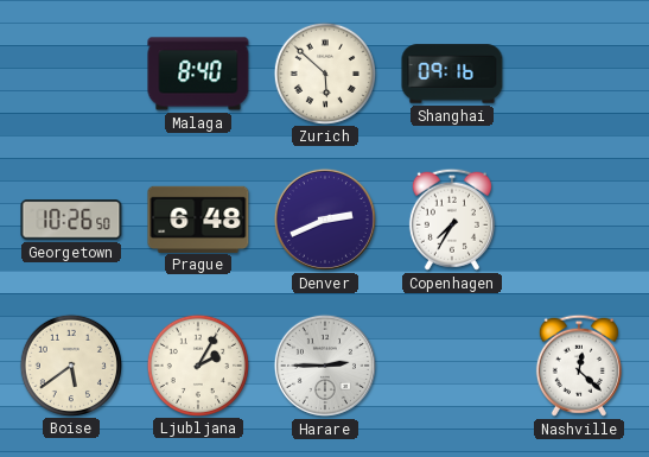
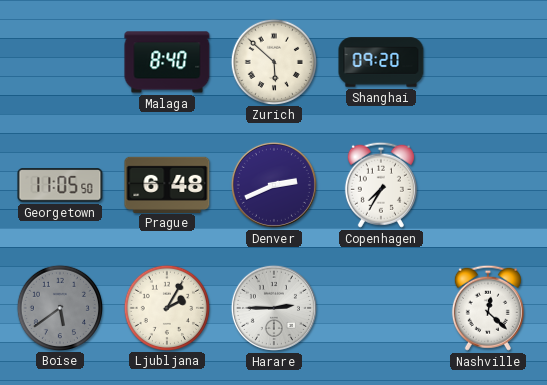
Shanghai: 09:16 -> 09:20 (381, 62)
Georgetown: 10:26 -> 11:05 (60, 185)
Boise dial: cream -> grey (59, 307)
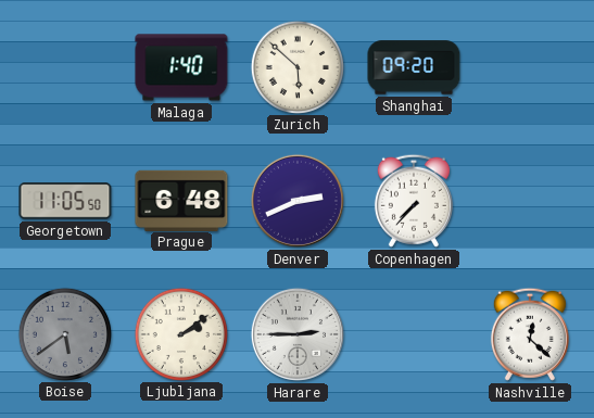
Malaga: 8:40 -> 1:40 (181, 67)
Copenhagen: 7:35 -> 7:37 (414, 201)
Ljubljana: 2:05 -> 2:09 (180, 333)
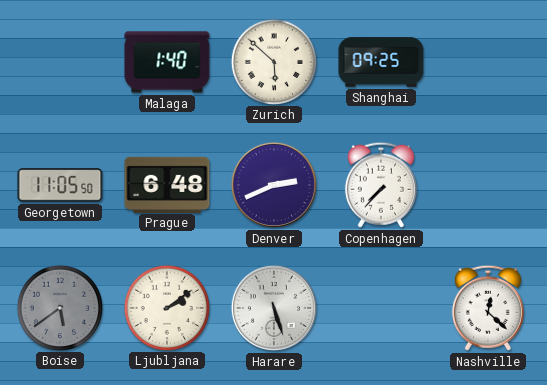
Shanghai: 09:20 -> 09:25 (381, 62)
Harare: 2:45 -> 5:27 (274, 308)
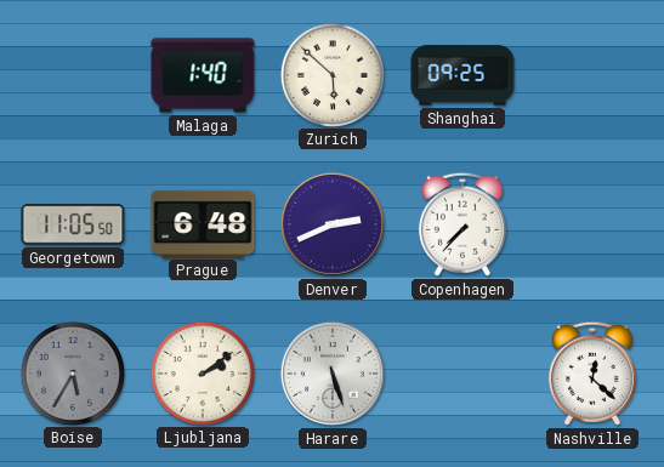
Boise: 5:39 -> 5:35 (72, 372)
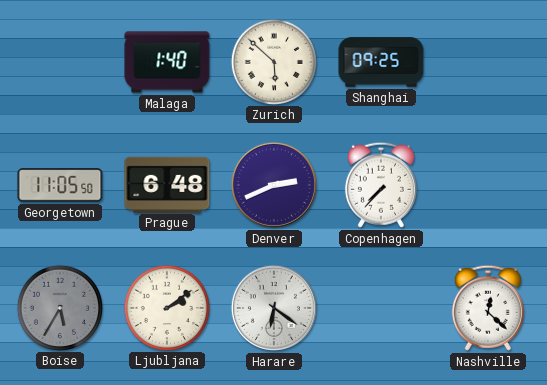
Harare: 5:27 -> 6:21 (274, 308)
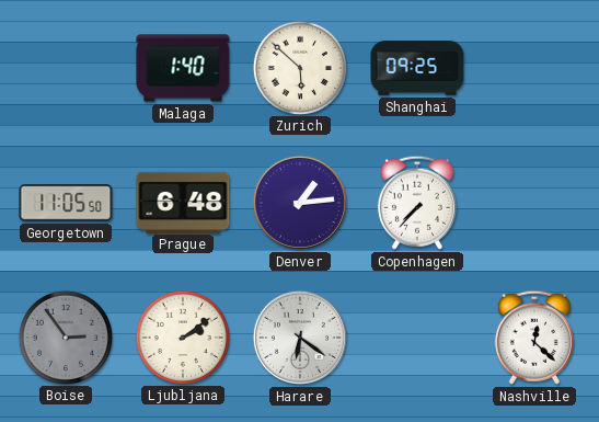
Denver: 2:41 -> 1:14 (300, 203)
Boise: 5:35 -> 2:54 (65, 337)
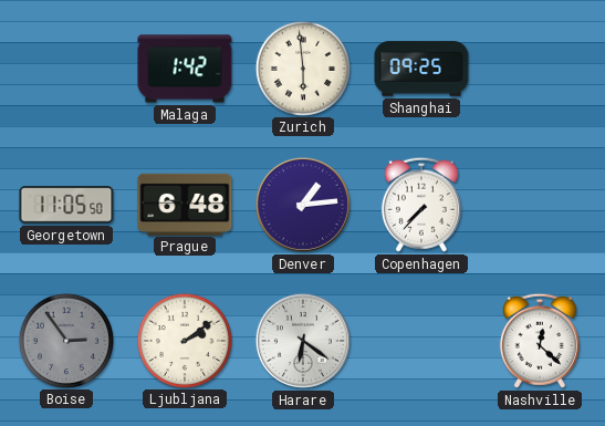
Malaga: 1:40 -> 1:42 (185, 69)
Zurich: 5:52 -> 5:59 (302, 67)
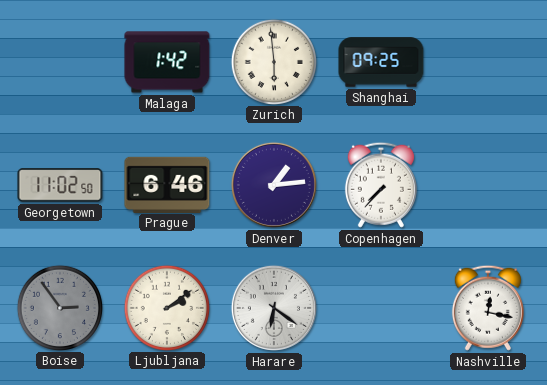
Georgetown: 11:05 -> 11:02 (60, 185)
Prague: 6:48 -> 6:46 (167, 184)
Nashville: 12:22 -> 12:17 (488, 308)
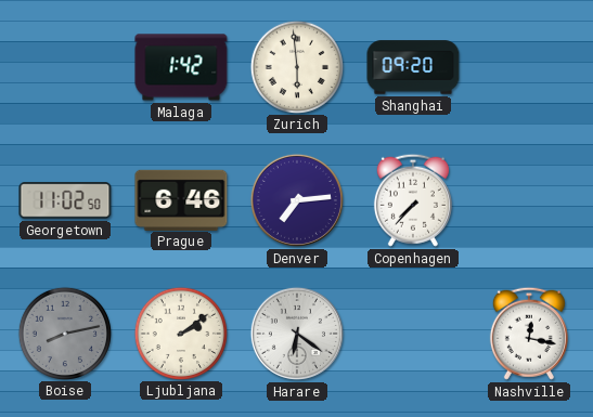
Shanghai: 09:25 -> 09:20 (413, 67)
Denver: 1:14 -> 7:14 (297, 200)
Boise: 2:54 -> 8:13 (64, 333)
